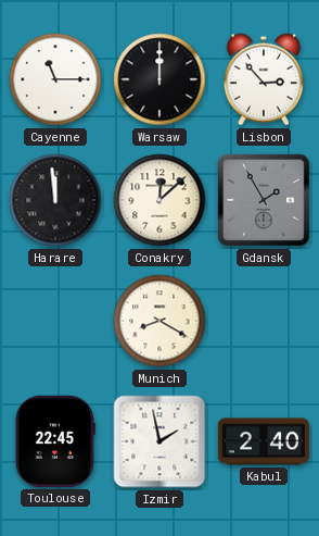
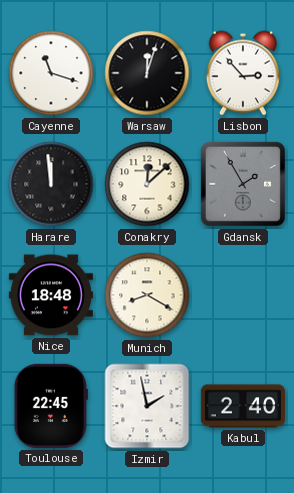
Cayenne: 11:15 -> 11:18 (51, 73)
Warsaw: 12:00 -> 12:03 (147, 73)
Nice: none -> 18:48 (51, 295)
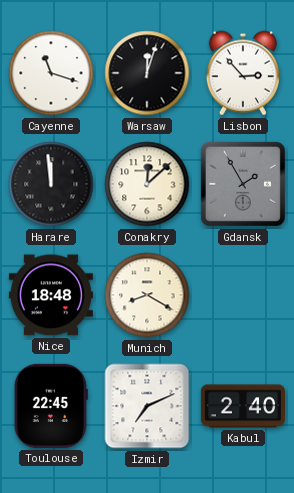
Izmir: 1:58 -> 7:11 (147, 406)
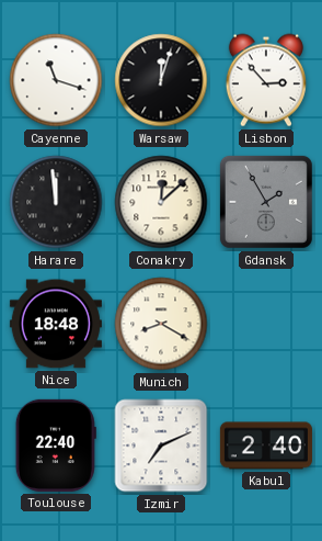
Toulouse: 22:45 -> 22:40 (56, 446)
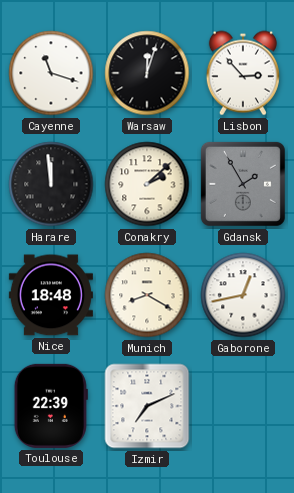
Conakry: 12:08 -> 2:08 (147, 184)
Gaborone: none -> 12:43 (243, 295)
Toulouse: 22:40 -> 22:39 (51, 406)
Kabul: 2:40 -> none (266, 446)
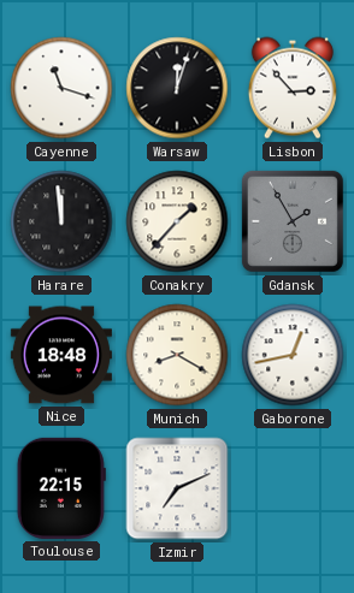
Conakry: 2:08 -> 1:37 (177, 221)
Toulouse: 22:39 -> 22:15 (61, 488)
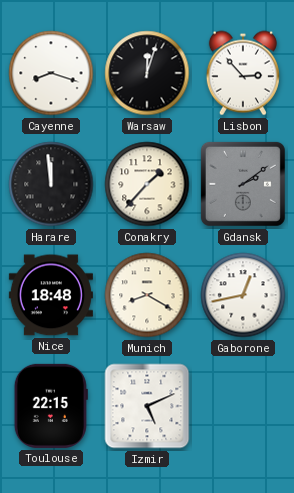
Cayenne: 11:18 -> 8:18 (51, 73)
Gdansk: 1:55 -> 2:09 (243, 184)
Izmir: 7:11 -> 5:11 (147, 406)
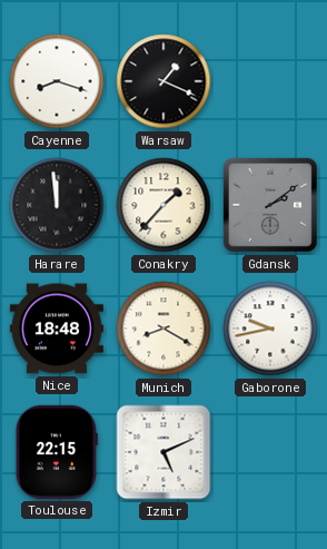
Warsaw: 12:03 -> 1:19 (163, 81)
Lisbon: 2:53 -> none (243, 73)
Gaborone: 12:43 -> 9:43 (270, 329)
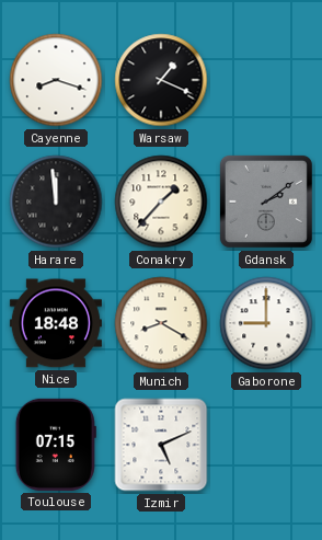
Gaborone: 9:43 -> 9:00 (266, 323)
Toulouse: 22:15 -> 07:15 (56, 445)
